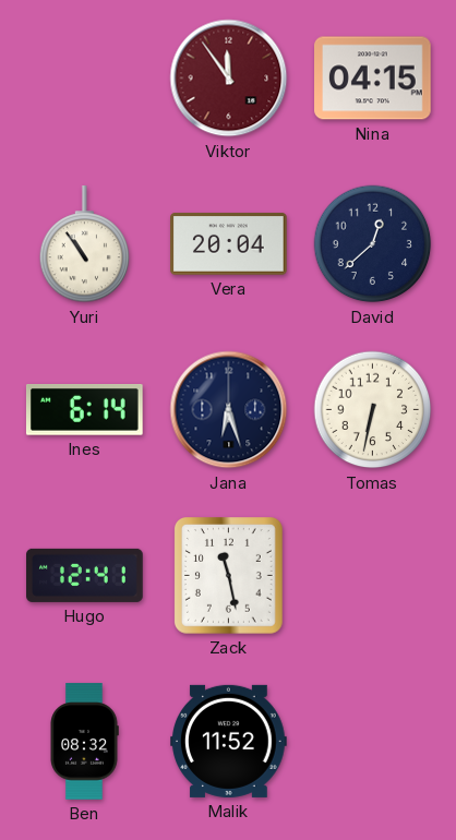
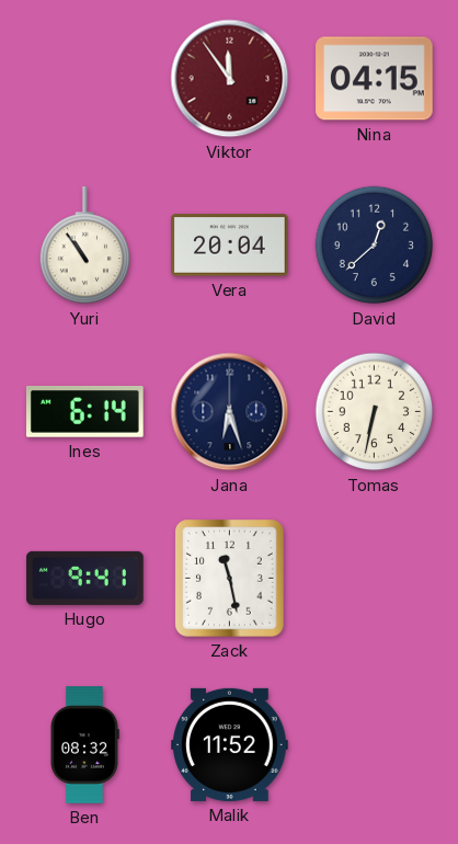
Hugo: 12:41 -> 9:41 (85, 578)
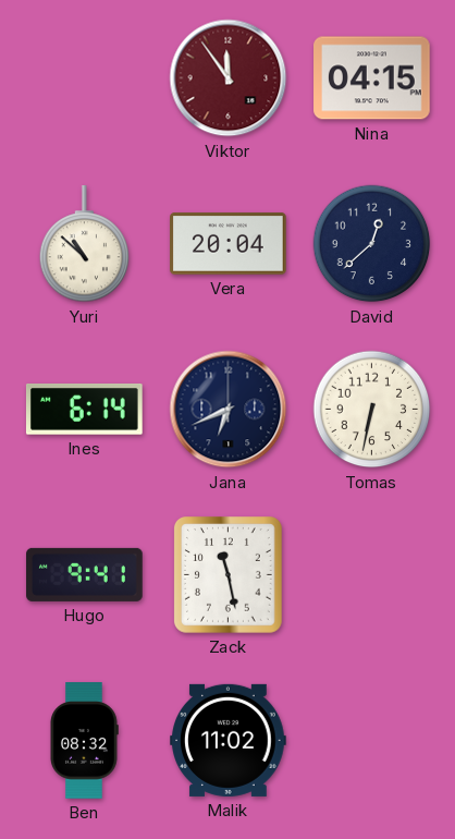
Yuri: 10:54 -> 10:52 (85, 244)
Jana: 6:27 -> 6:41 (229, 410)
Malik: 11:52 -> 11:02 (229, 740)
